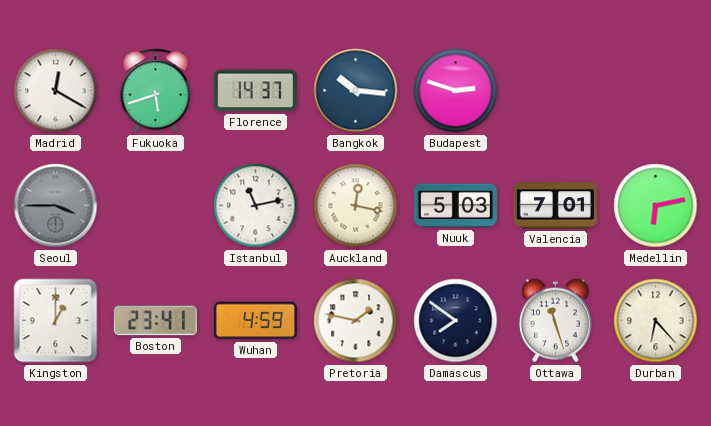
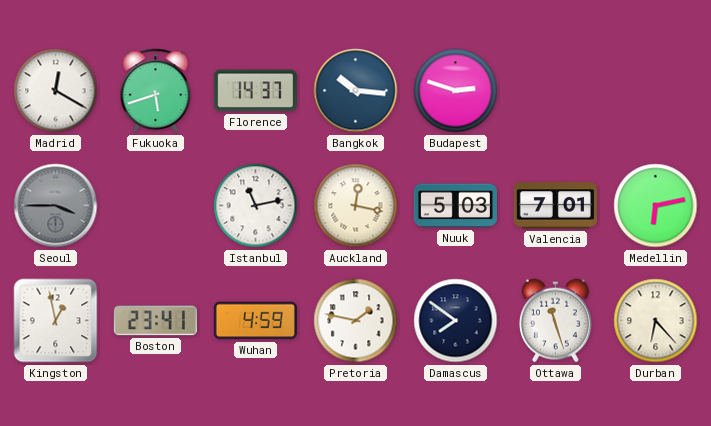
Kingston: 1:00 -> 12:58 (56, 321)
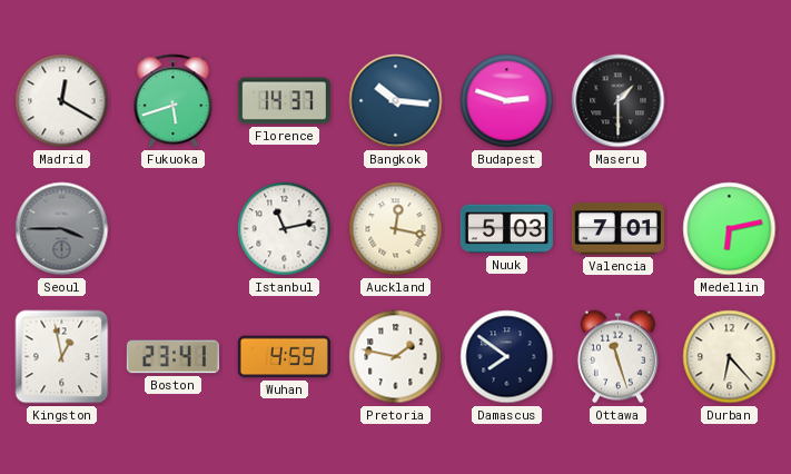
Maseru: none -> 1:30 (619, 101)
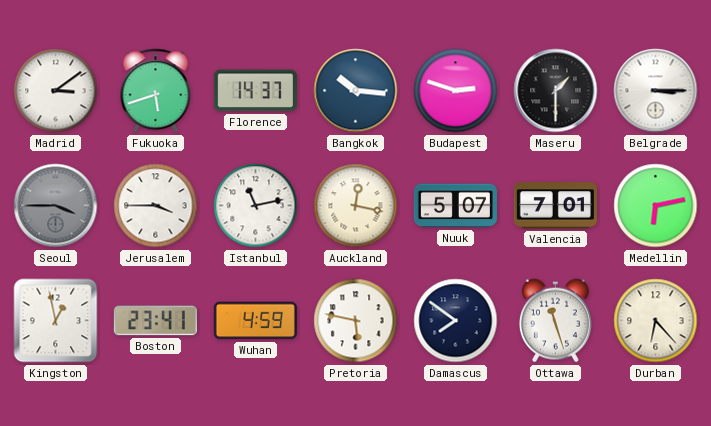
Madrid: 12:20 -> 3:09 (56, 91)
Belgrade: none -> 3:15 (656, 91)
Jerusalem: none -> 3:45 (156, 206)
Nuuk: 5:03 -> 5:07 (455, 206)
Pretoria: 1:47 -> 5:47 (356, 321)
